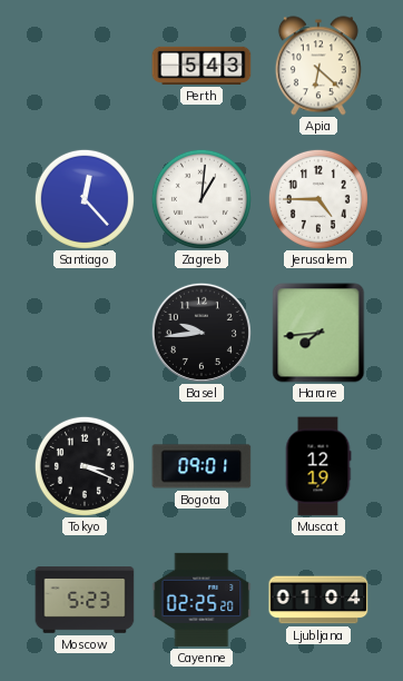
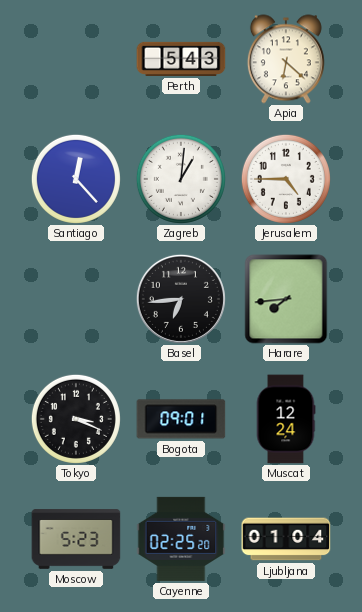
Basel: 9:44 -> 6:44 (181, 299)
Muscat: 12:19 -> 12:24 (286, 419)
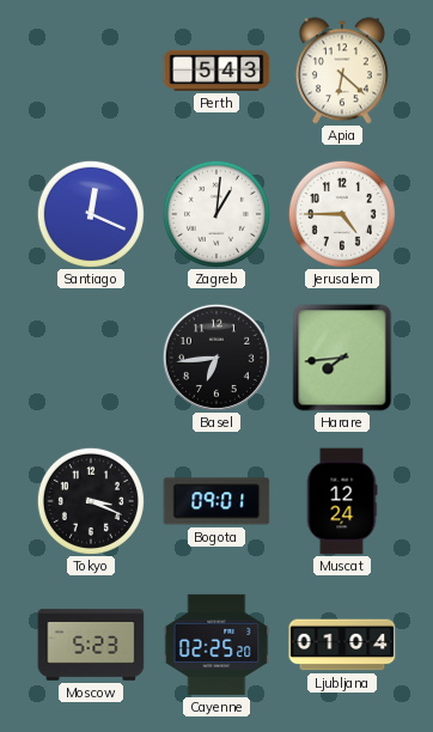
Santiago: 12:23 -> 12:19 (91, 214)
